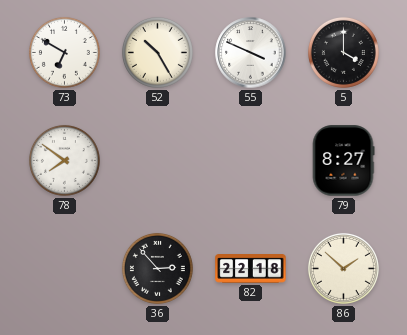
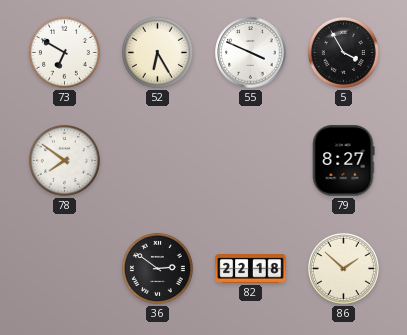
52: 10:25 -> 6:25 (157, 52)
5: 4:00 -> 3:55 (343, 52)
36: 2:53 -> 2:51 (157, 268)
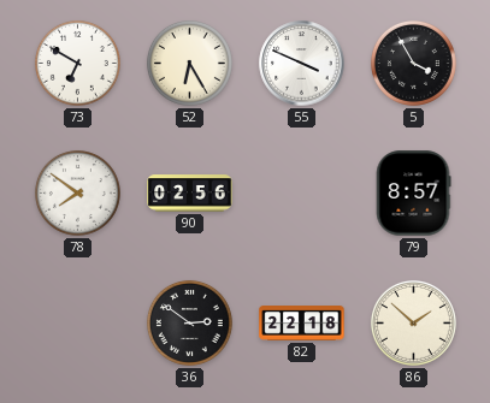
90: none -> 02:56 (190, 194)
79: 8:27 -> 8:57 (413, 194)
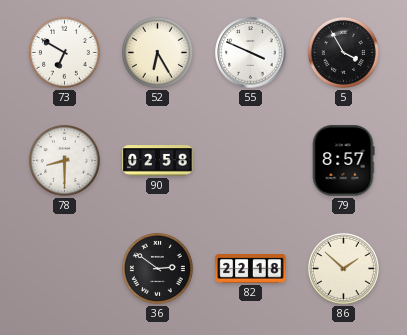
78: 7:51 -> 8:30 (64, 160)
90: 02:56 -> 02:58 (158, 161)
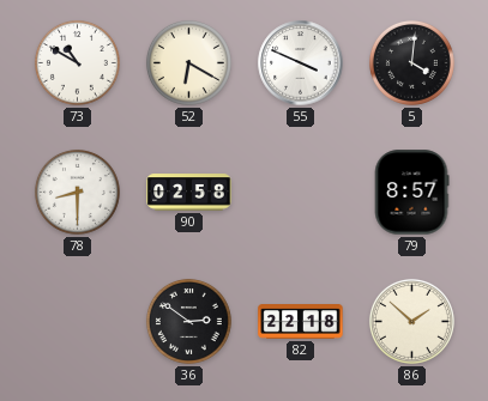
73: 6:50 -> 10:50 (77, 62)
52: 6:25 -> 6:20 (188, 62)
5: 3:55 -> 4:01 (411, 62)
